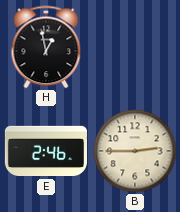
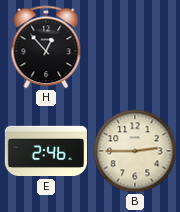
H: 12:58 -> 12:53 (46, 47)
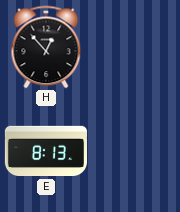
E: 2:46 -> 8:13 (45, 151)
B: 2:45 -> none (135, 151)
